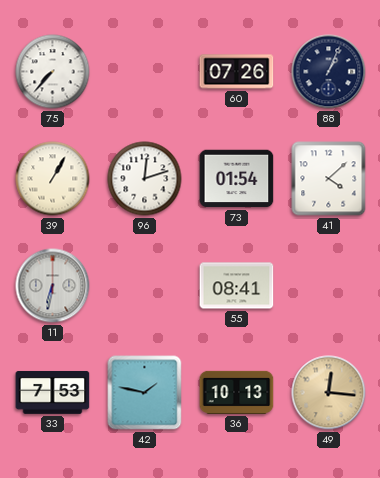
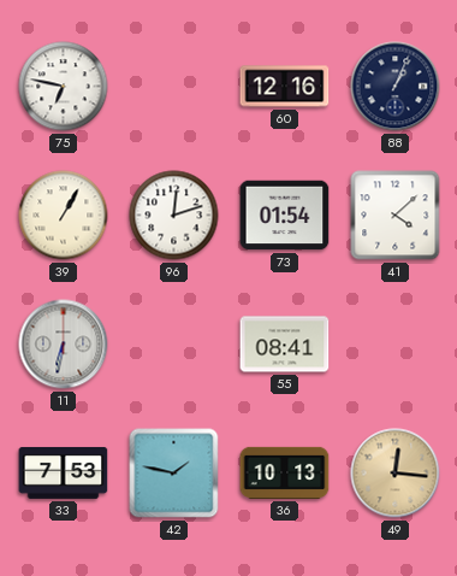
75: 7:37 -> 6:47 (64, 87)
60: 07:26 -> 12:16 (285, 87)
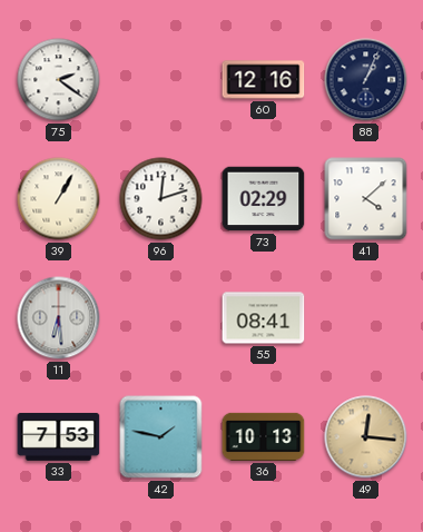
75: 6:47 -> 2:21 (59, 80)
73: 01:54 -> 02:29 (264, 199)
11: 6:32 -> 6:29 (59, 318)
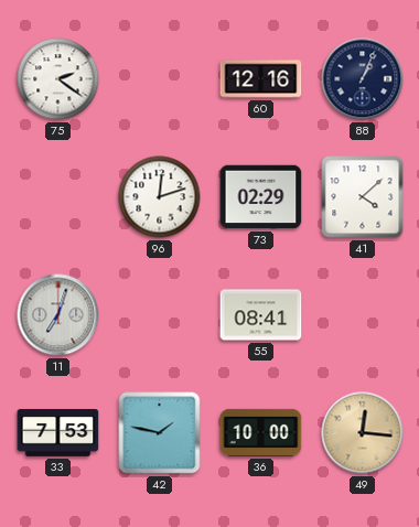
39: 1:05 -> none (59, 199)
11: 6:29 -> 7:03 (58, 315)
36: 10:13 -> 10:00 (261, 432)
